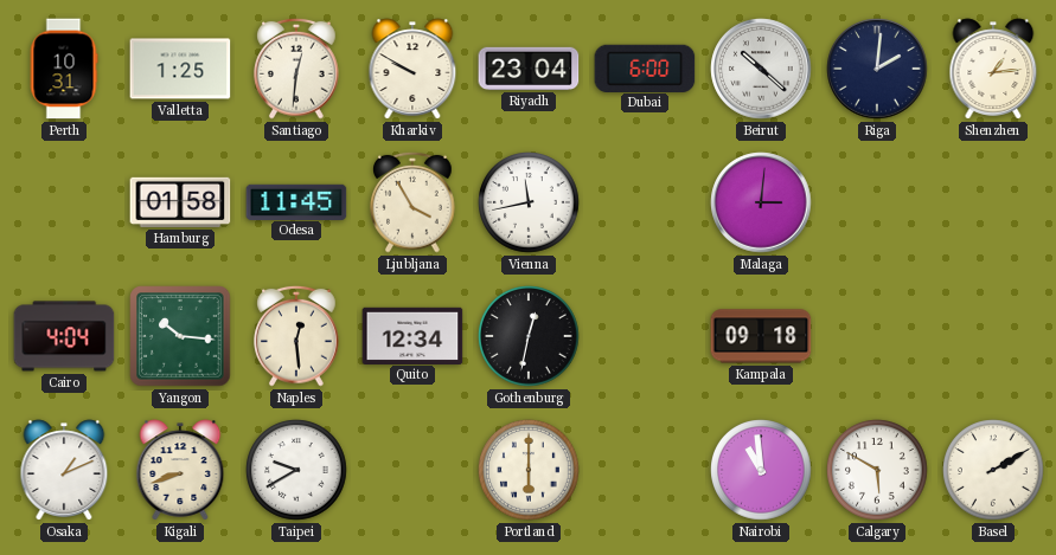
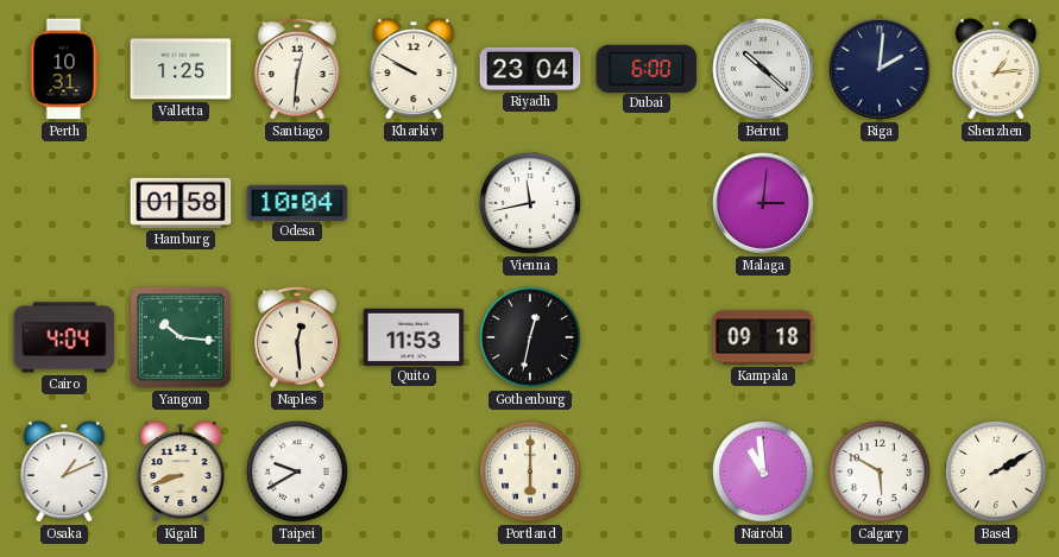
Odesa: 11:45 -> 10:04 (297, 202)
Ljubljana: 3:55 -> none (414, 202)
Quito: 12:34 -> 11:53 (414, 336)
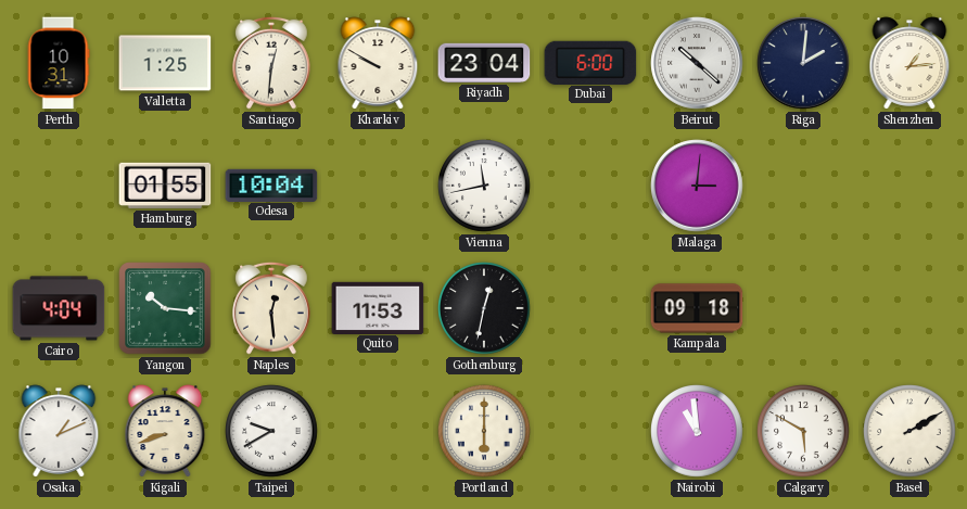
Hamburg: 01:58 -> 01:55 (165, 186)
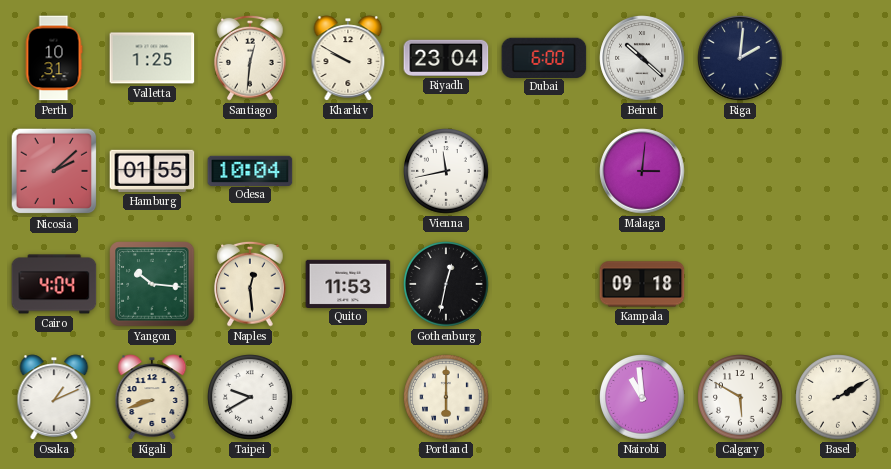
Shenzhen: 1:14 -> none (909, 63)
Nicosia: none -> 2:08 (54, 171)
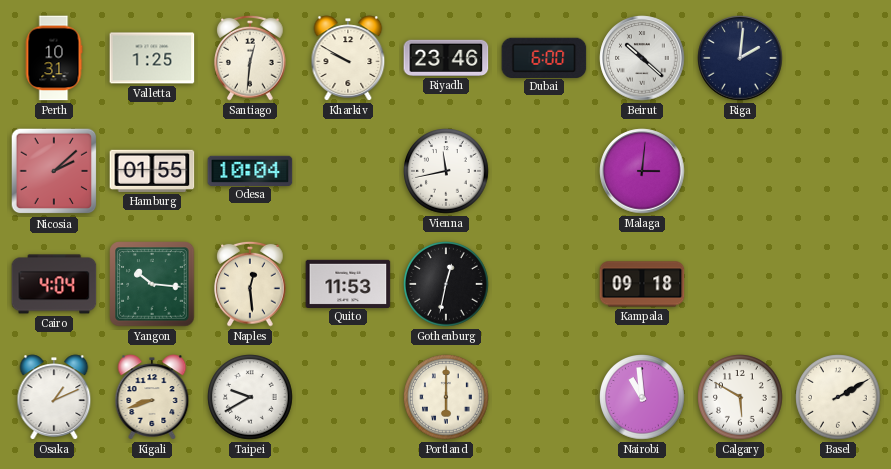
Riyadh: 23:04 -> 23:46 (446, 58)
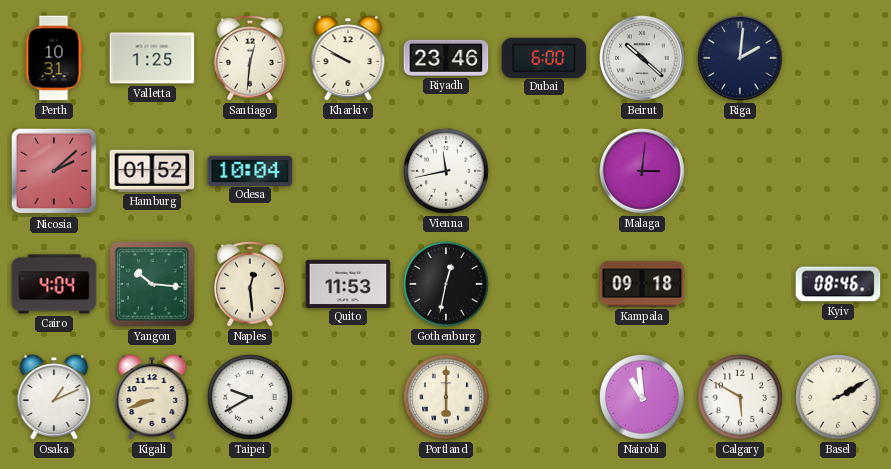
Hamburg: 01:55 -> 01:52 (152, 171)
Kyiv: none -> 08:46 (838, 284)
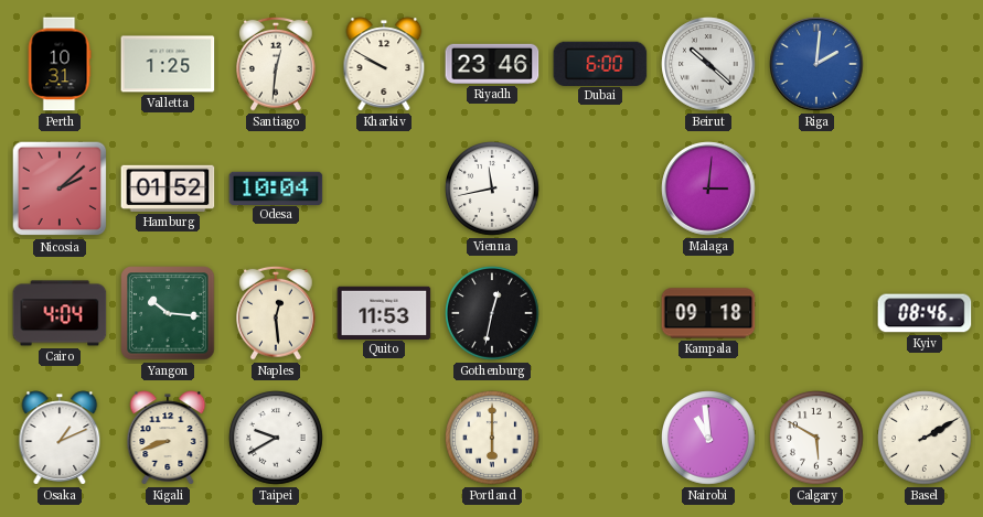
Riga dial: navy -> blue (816, 64)
